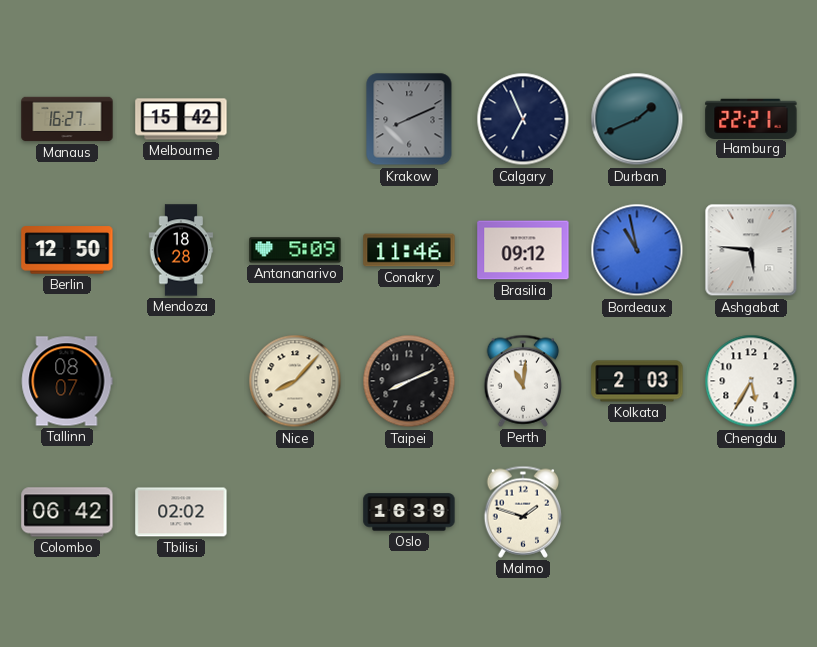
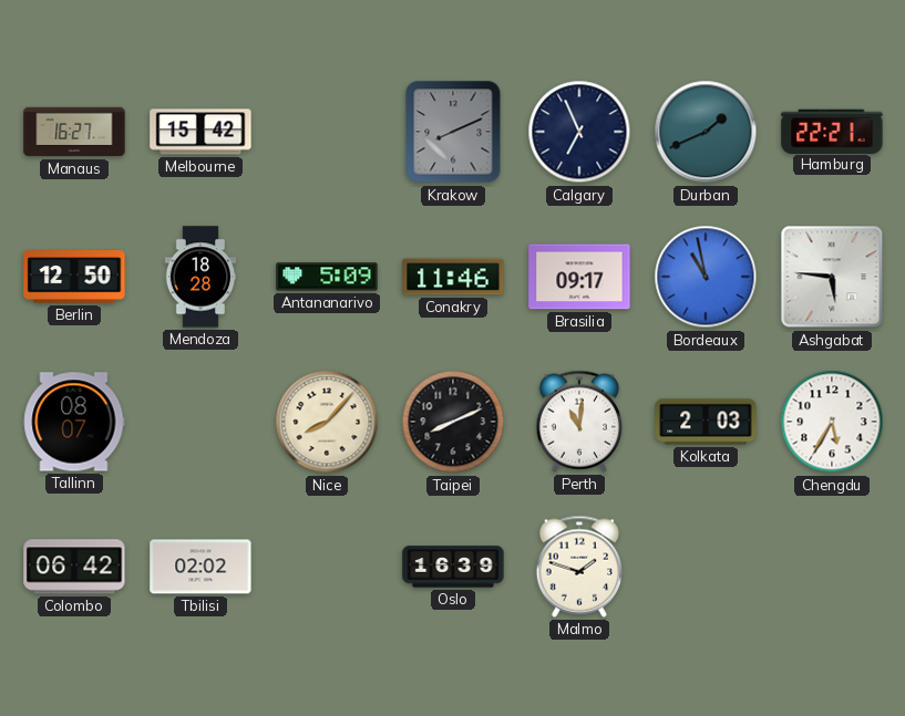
Brasilia: 09:12 -> 09:17 (579, 277)
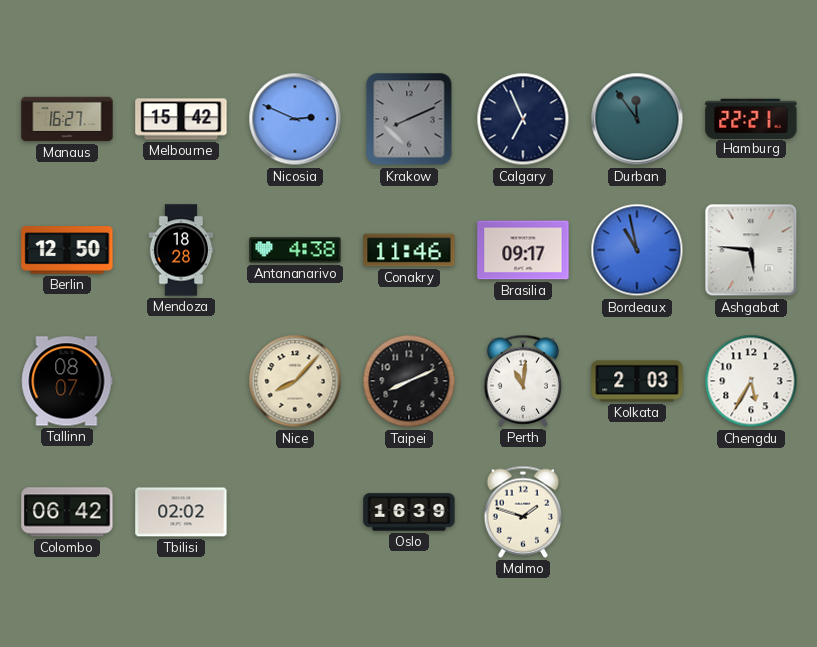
Nicosia: none -> 2:49 (295, 119)
Durban: 1:41 -> 11:54 (637, 119)
Antananarivo: 5:09 -> 4:38 (295, 250)
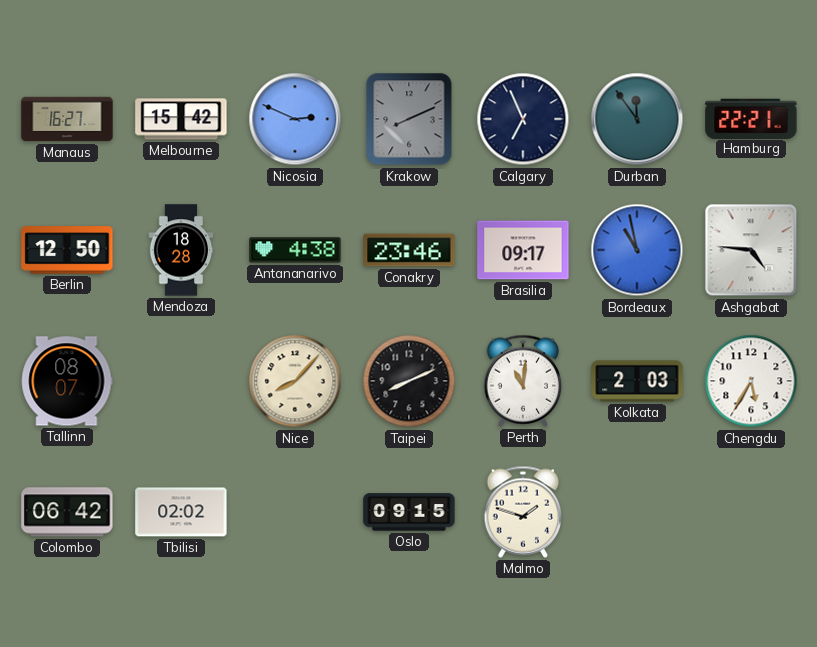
Conakry: 11:46 -> 23:46 (409, 250)
Ashgabat: 5:46 -> 4:46 (751, 250)
Oslo: 16:39 -> 09:15 (409, 512)
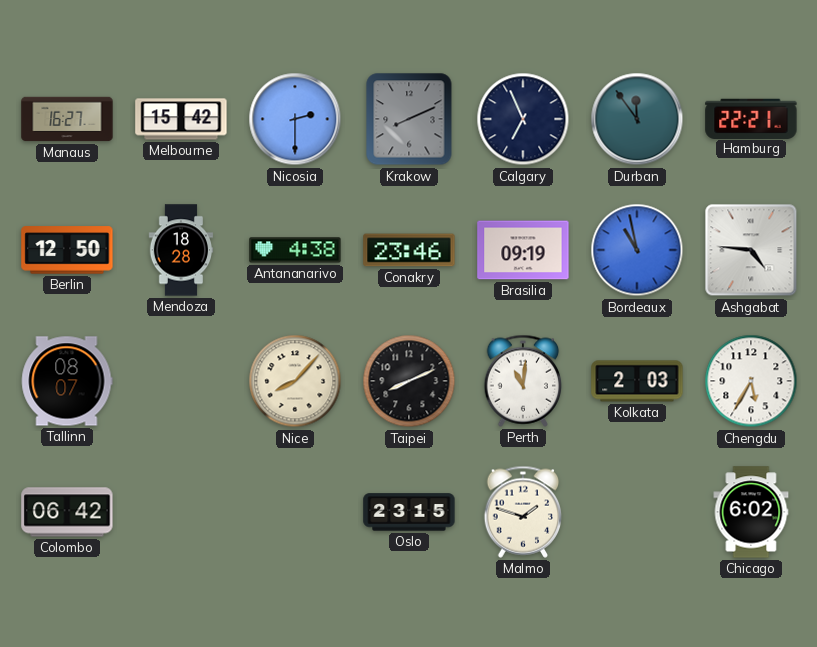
Nicosia: 2:49 -> 2:30 (295, 119)
Brasilia: 09:17 -> 09:19 (523, 250)
Tbilisi: 02:02 -> none (181, 512)
Oslo: 09:15 -> 23:15 (409, 512)
Chicago: none -> 6:02 (751, 512)
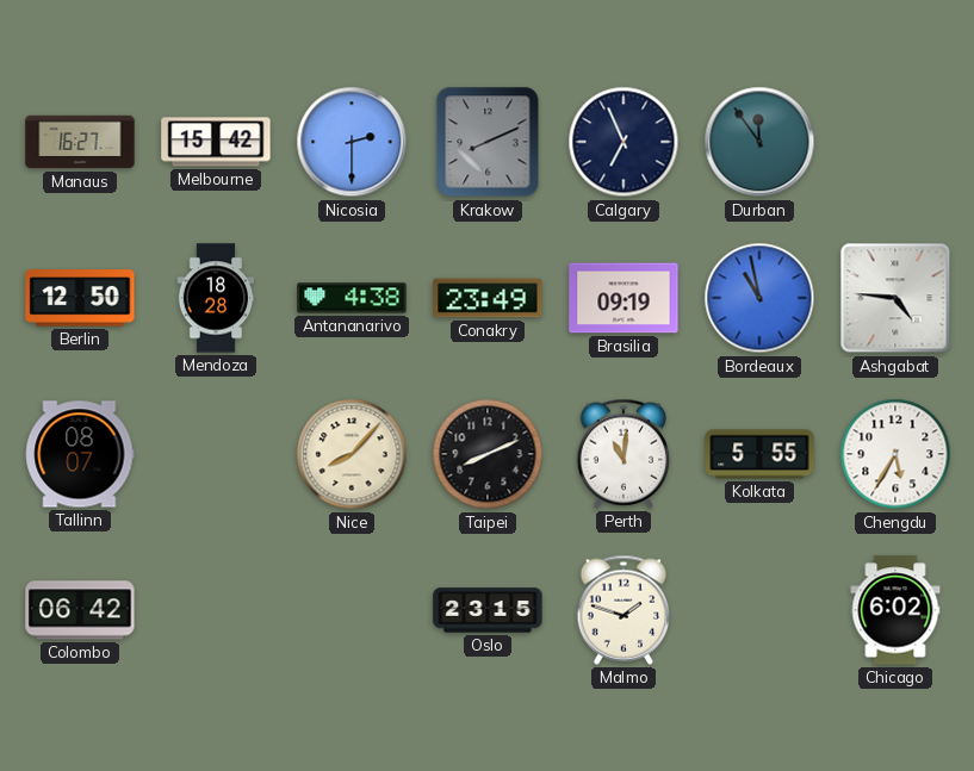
Hamburg: 22:21 -> none (751, 118)
Conakry: 23:46 -> 23:49 (488, 298)
Kolkata: 2:03 -> 5:55 (759, 454)
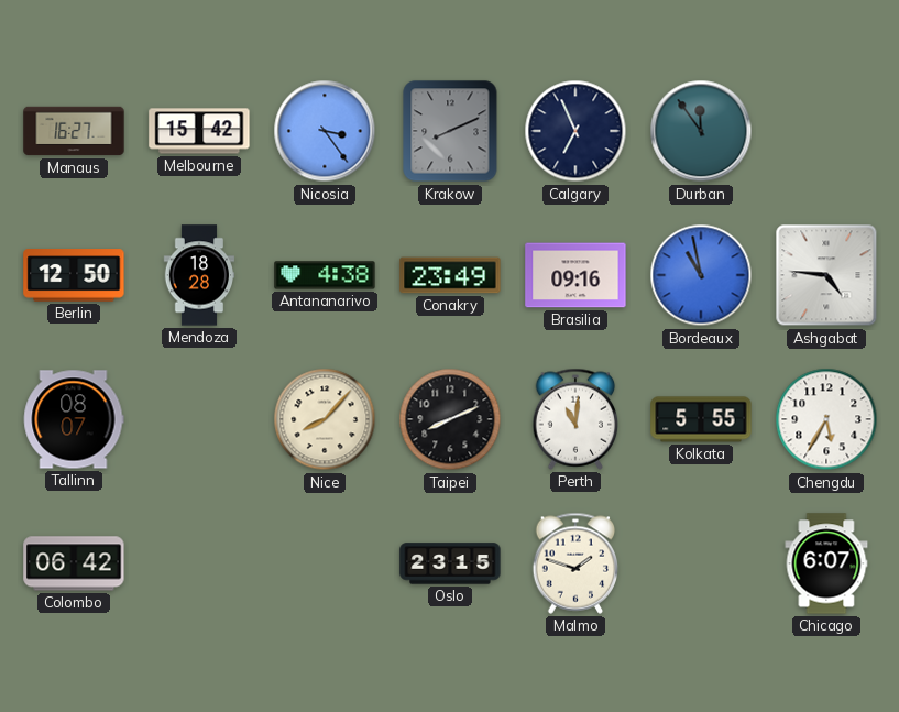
Nicosia: 2:30 -> 3:24 (325, 131)
Brasilia: 09:19 -> 09:16 (575, 275)
Chicago: 6:02 -> 6:07 (826, 563)
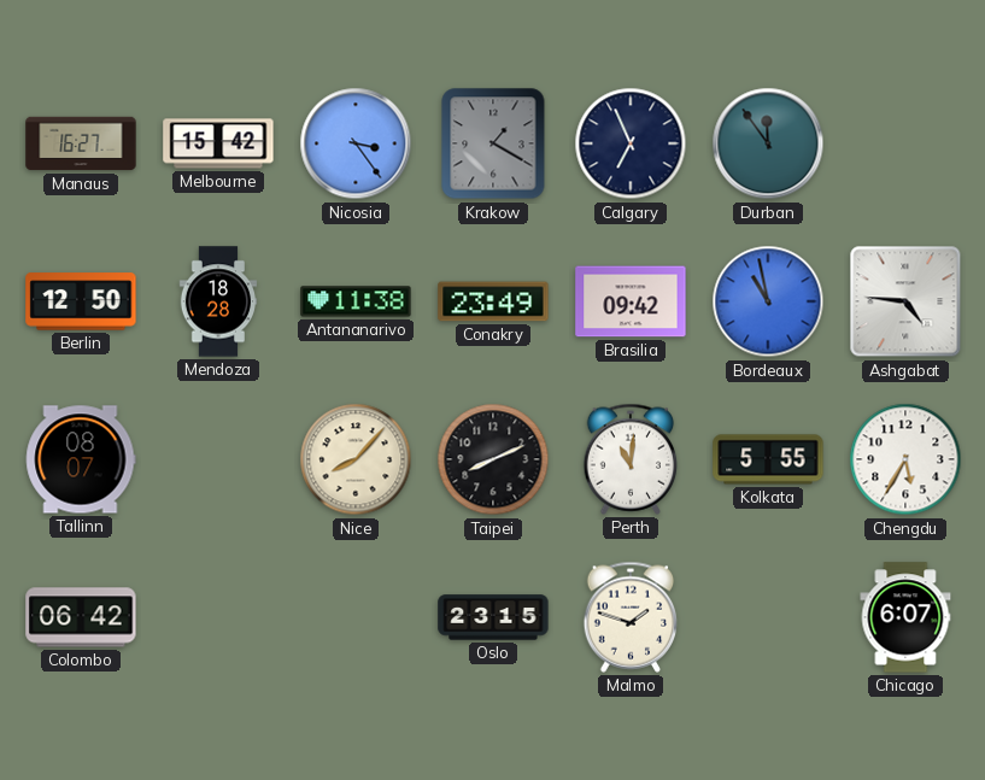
Krakow: 8:11 -> 1:20 (493, 143)
Antananarivo: 4:38 -> 11:38 (356, 301)
Brasilia: 09:16 -> 09:42 (631, 301)
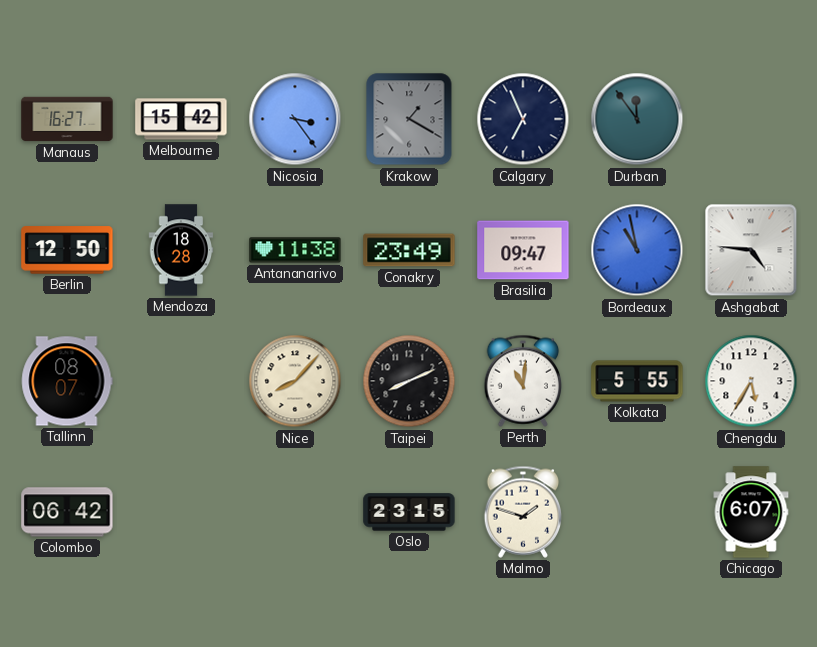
Brasilia: 09:42 -> 09:47 (523, 250)
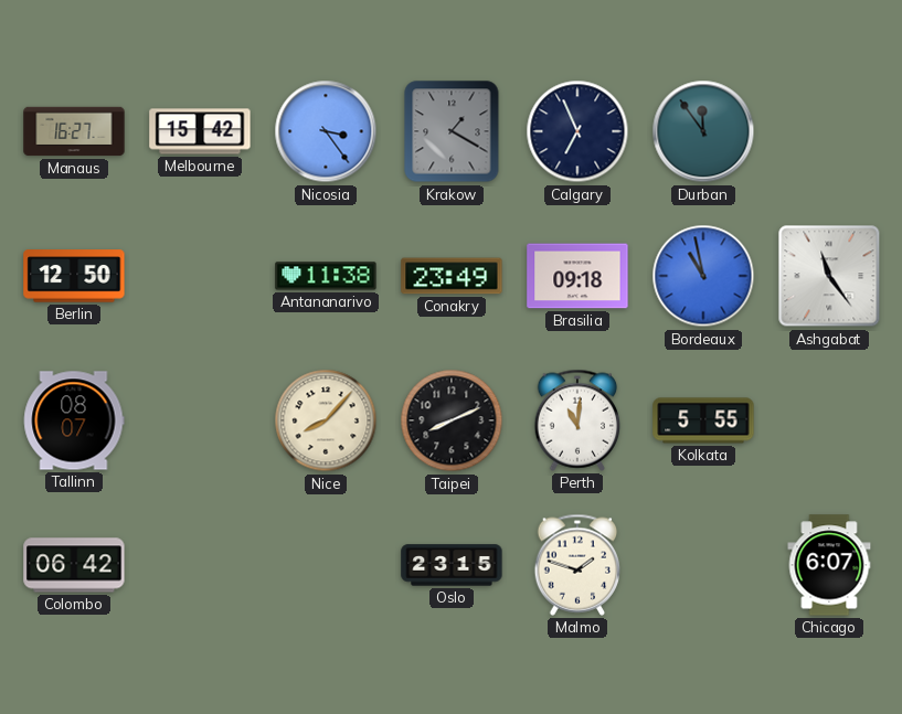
Mendoza: 18:28 -> none (181, 250)
Brasilia: 09:47 -> 09:18 (577, 276)
Ashgabat: 4:46 -> 11:24 (829, 276)
Chengdu: 5:35 -> none (751, 381)
